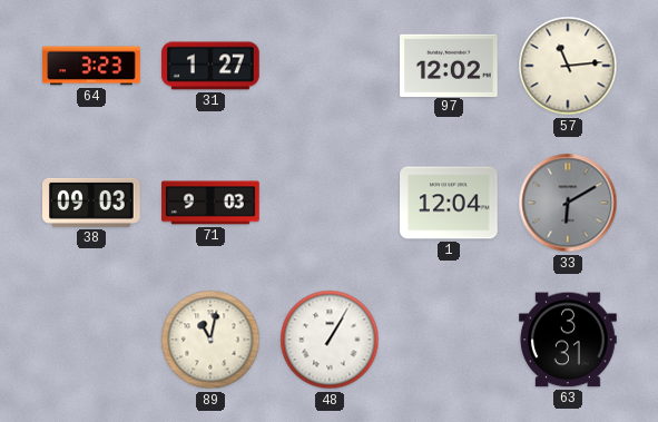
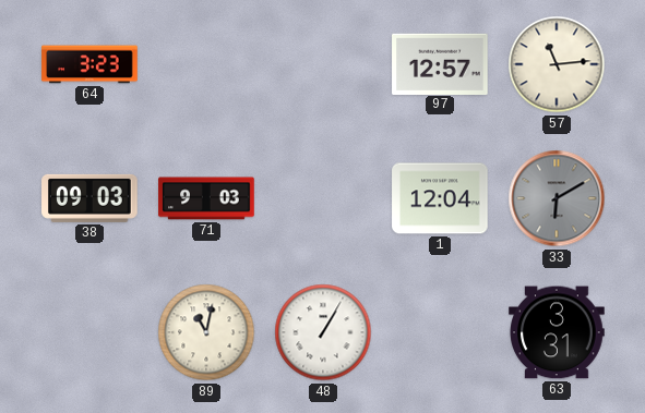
31: 1:27 -> none (210, 66)
97: 12:02 -> 12:57 (440, 63)
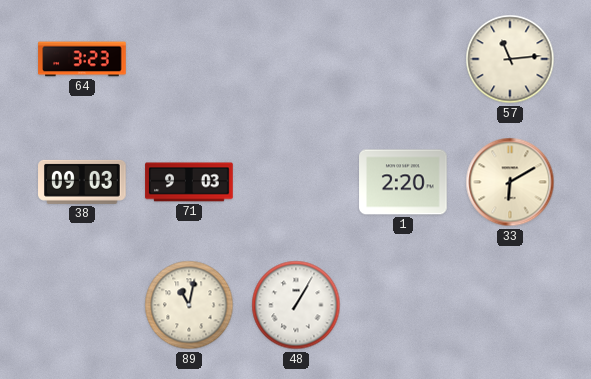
97: 12:57 -> none (440, 63)
1: 12:04 -> 2:20 (403, 182)
33 dial: grey -> cream (510, 182)
63: 3:31 -> none (557, 332)
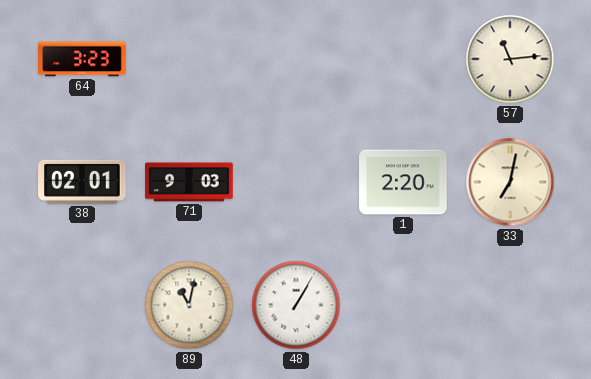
38: 09:03 -> 02:01 (82, 182)
33: 6:10 -> 7:02 (510, 182)
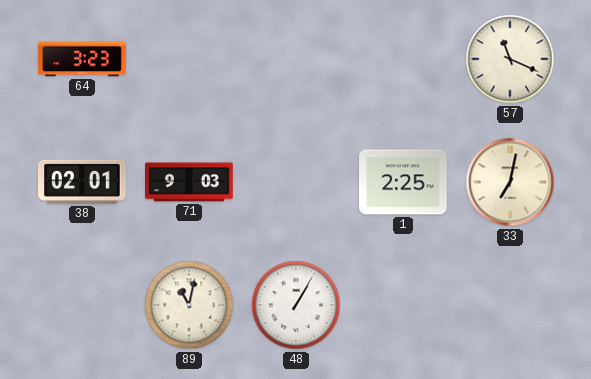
57: 11:14 -> 11:19 (510, 59)
1: 2:20 -> 2:25 (403, 182)
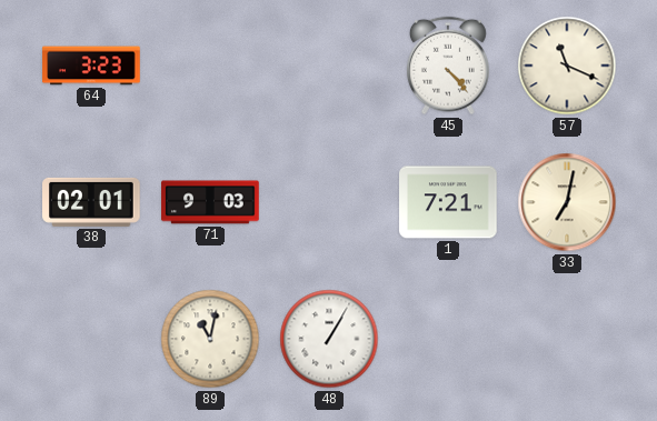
45: none -> 4:23 (448, 66)
1: 2:25 -> 7:21 (448, 202)
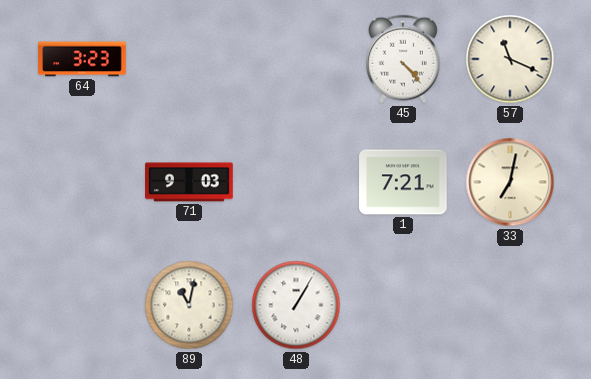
38: 02:01 -> none (91, 202)
